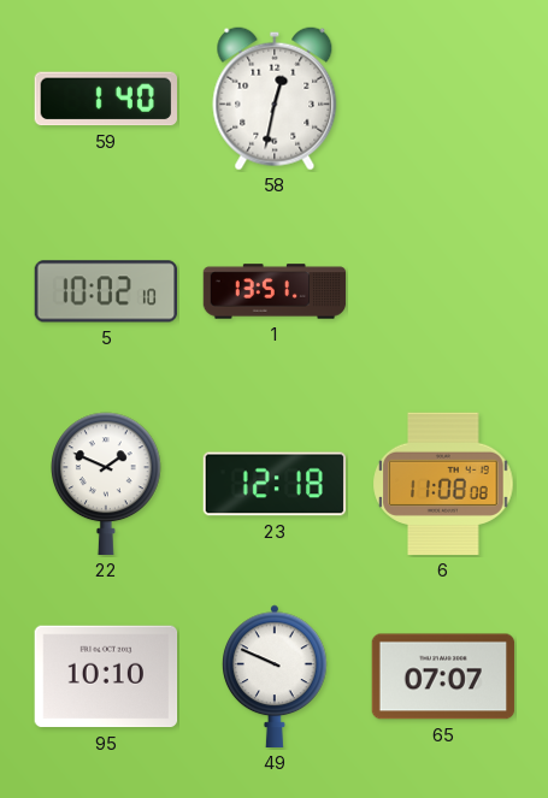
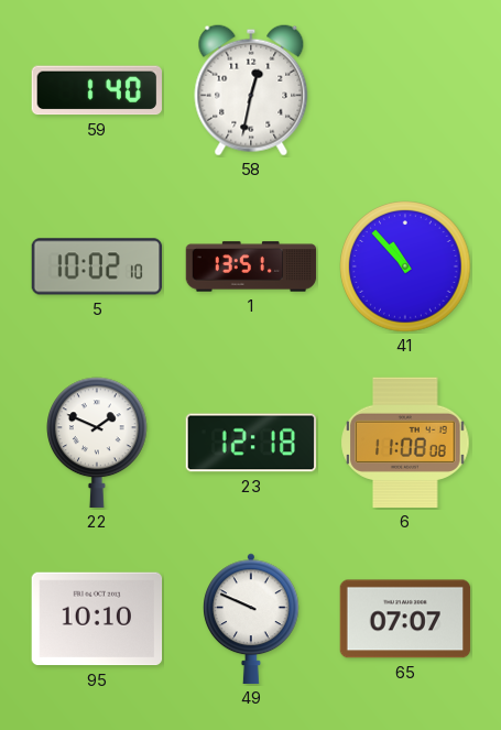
41: none -> 10:53 (405, 266)
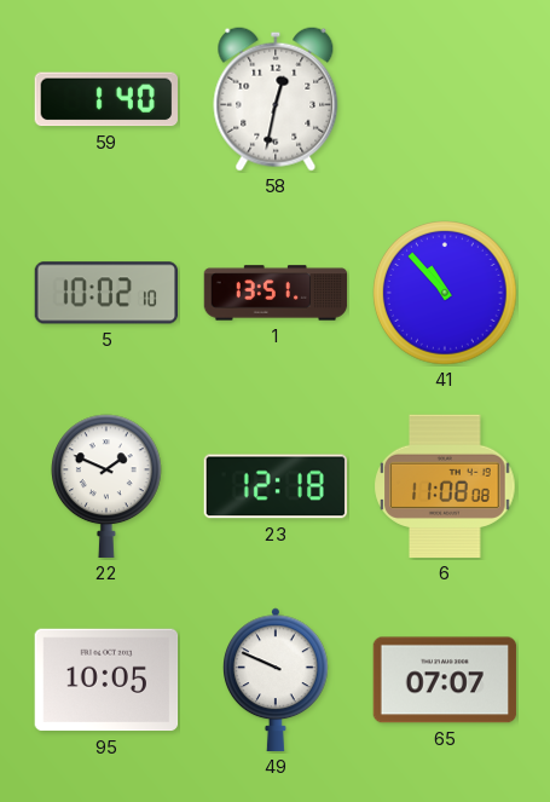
95: 10:10 -> 10:05 (106, 680)
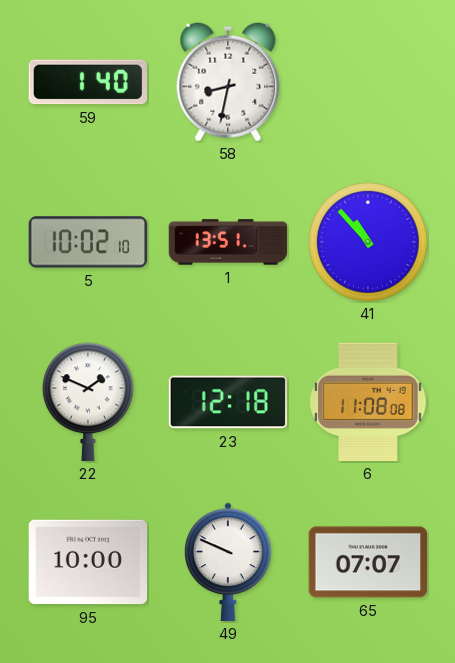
58: 12:32 -> 8:32 (228, 82)
95: 10:05 -> 10:00 (88, 562)
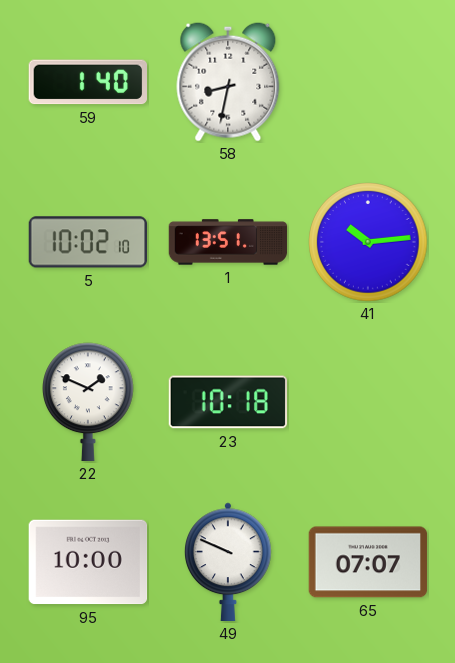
41: 10:53 -> 10:14 (368, 242)
23: 12:18 -> 10:18 (228, 402)
6: 11:08 -> none (368, 402)
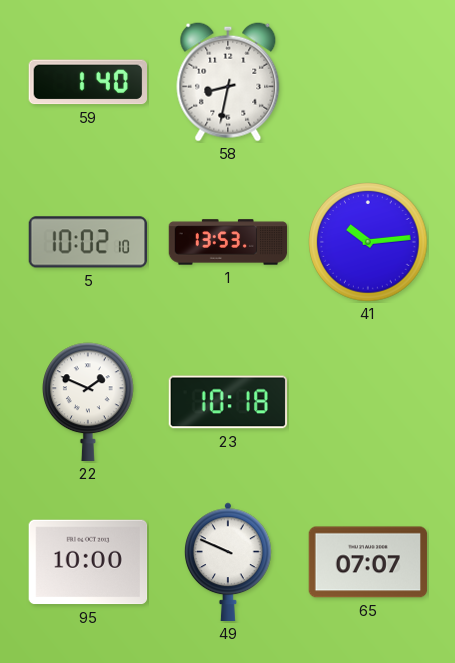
1: 13:51 -> 13:53 (228, 242)
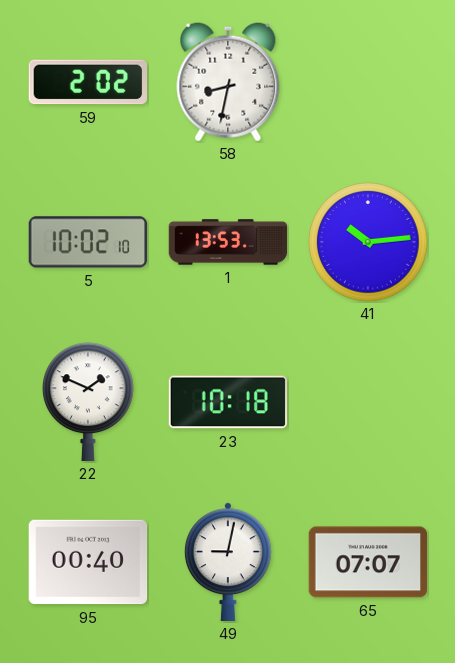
59: 1:40 -> 2:02 (87, 82)
95: 10:00 -> 00:40 (88, 562)
49: 9:49 -> 9:02 (229, 562)
